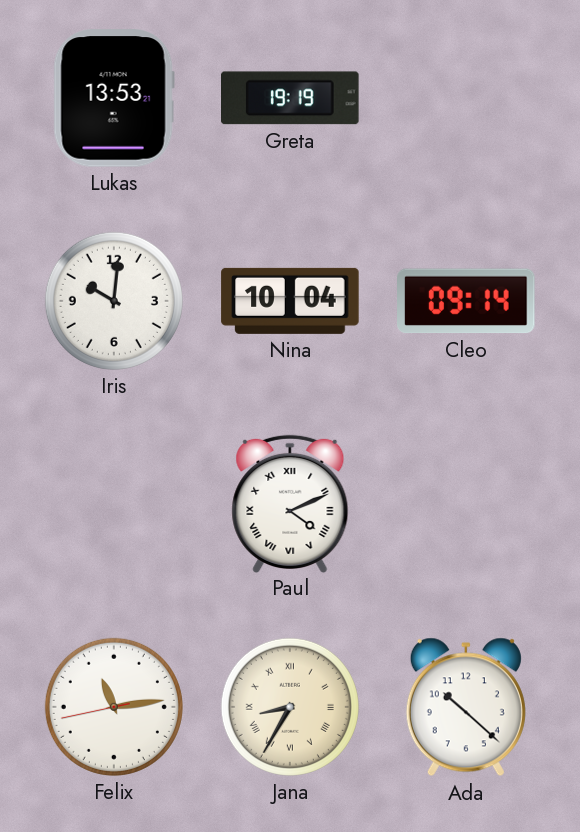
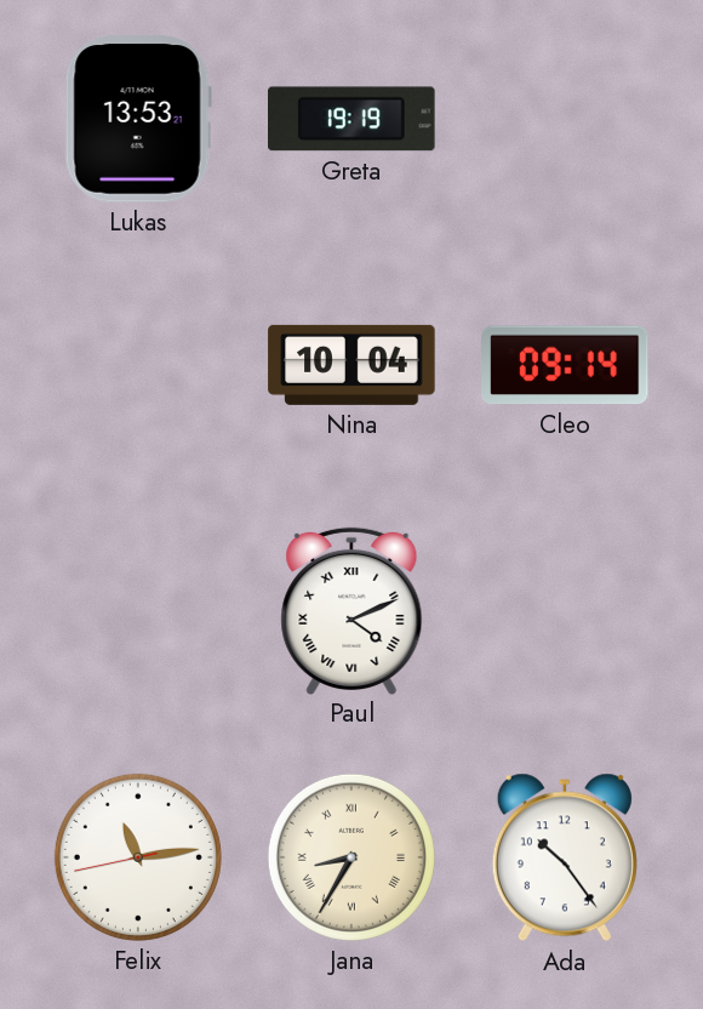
Iris: 10:01 -> none (114, 301)
Ada: 10:22 -> 10:24 (565, 857)
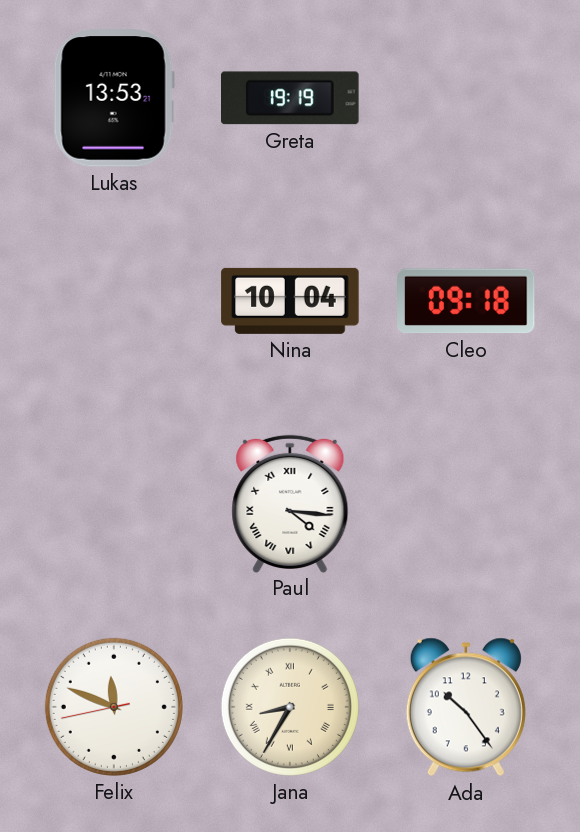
Cleo: 09:14 -> 09:18 (467, 301)
Paul: 4:11 -> 4:16 (290, 503)
Felix: 11:13 -> 11:48 (114, 707)
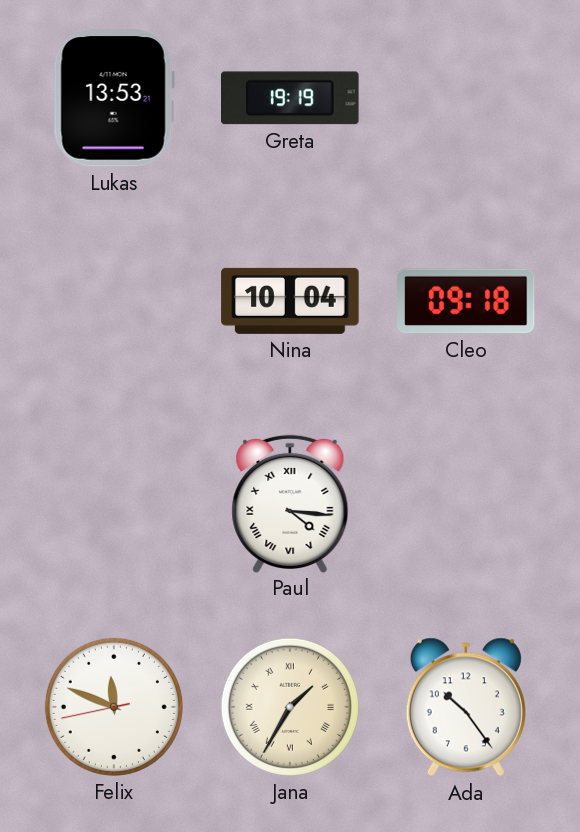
Jana: 8:35 -> 1:35 (290, 707)
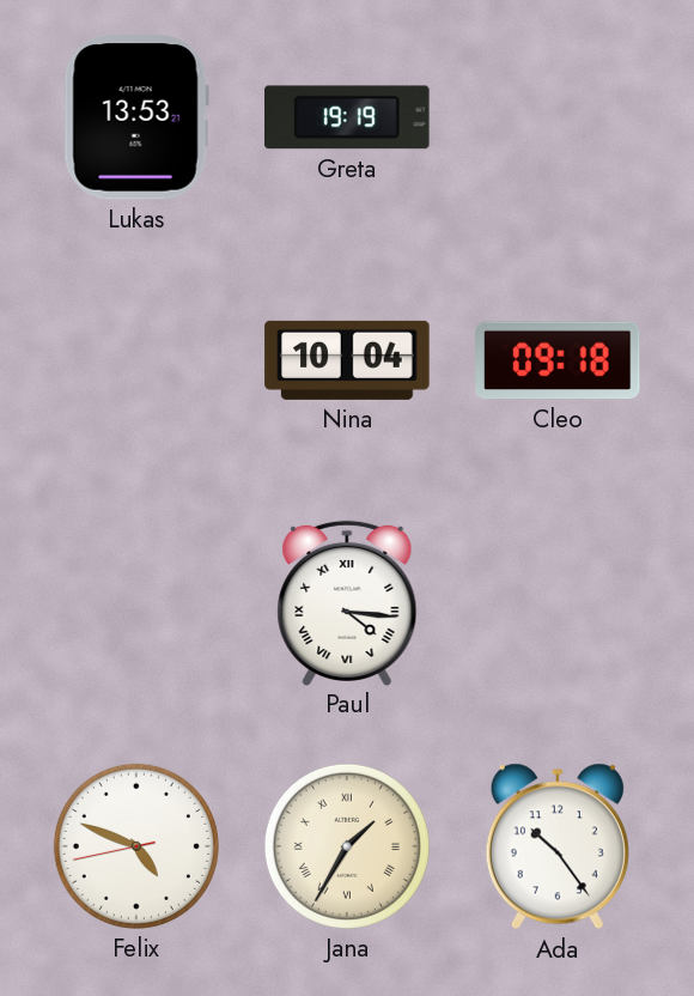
Felix: 11:48 -> 4:48 (136, 846)
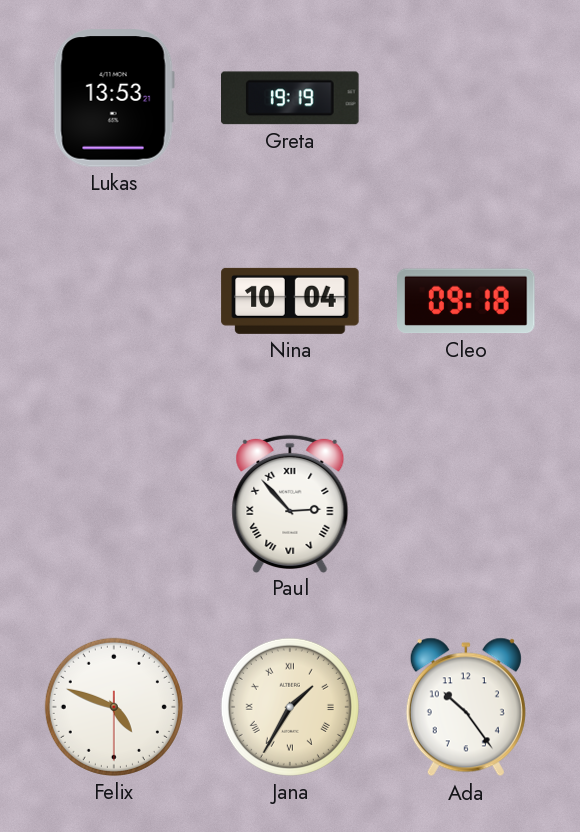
Paul: 4:16 -> 2:53 (290, 503)
Felix: 4:48:43 -> 4:48:30 (114, 707)
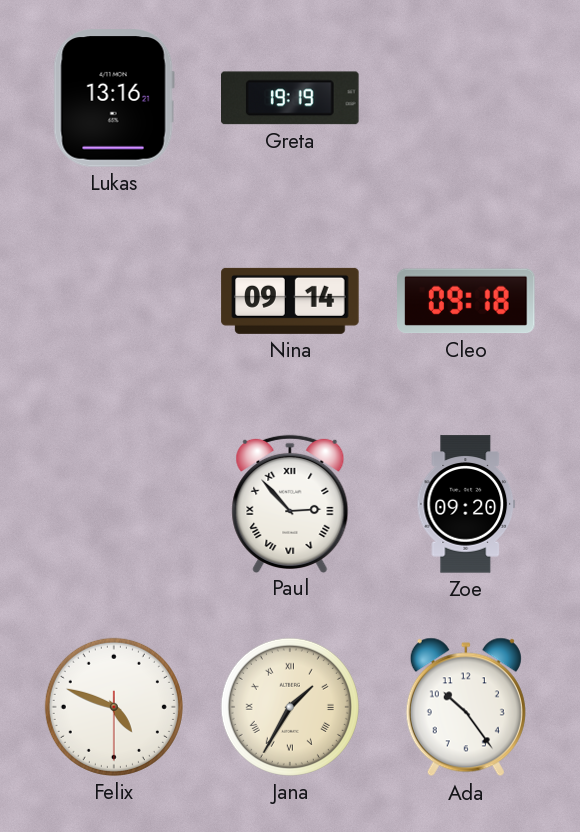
Lukas: 13:53 -> 13:16 (114, 98)
Nina: 10:04 -> 09:14 (290, 301)
Zoe: none -> 09:20 (466, 504)
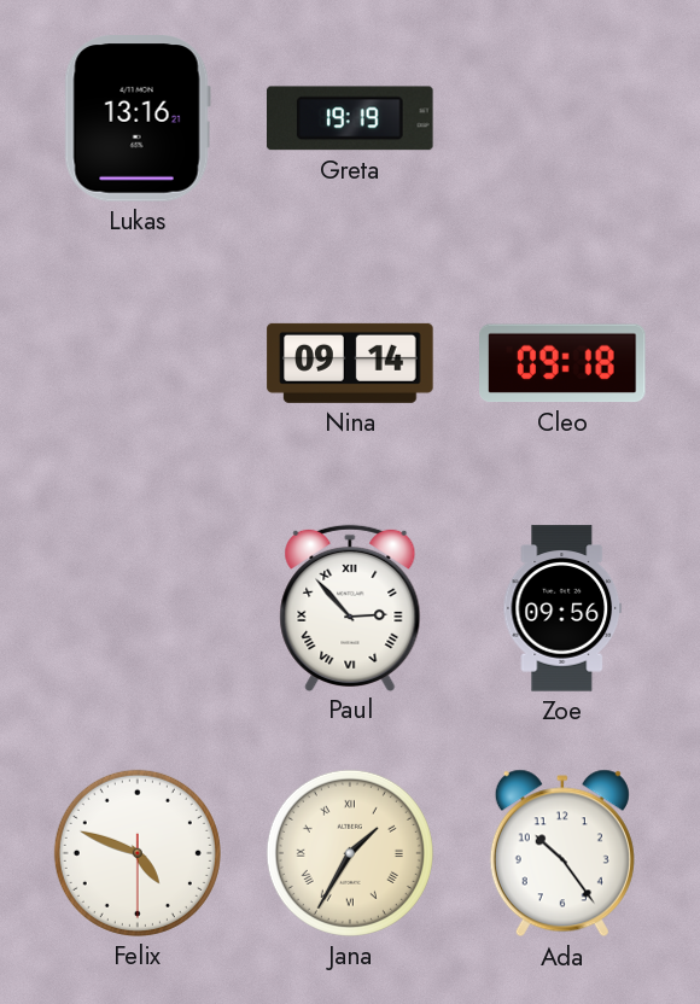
Zoe: 09:20 -> 09:56 (562, 608)
